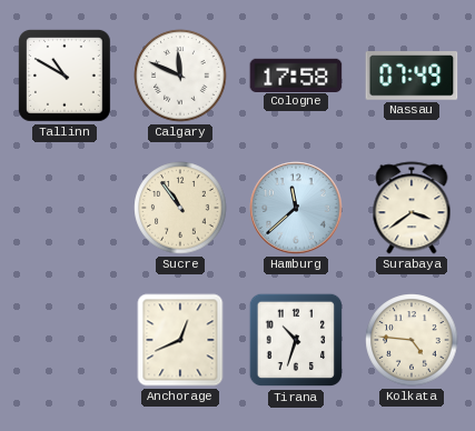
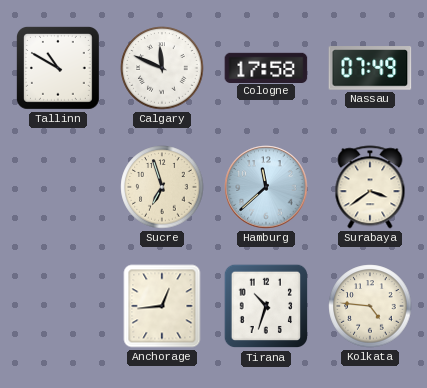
Sucre: 10:54 -> 6:57 (162, 187)
Anchorage: 12:41 -> 12:44 (162, 306)
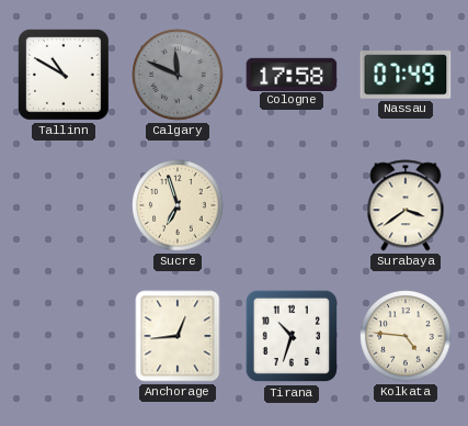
Calgary dial: white -> grey (178, 75)
Hamburg: 11:38 -> none (266, 187)
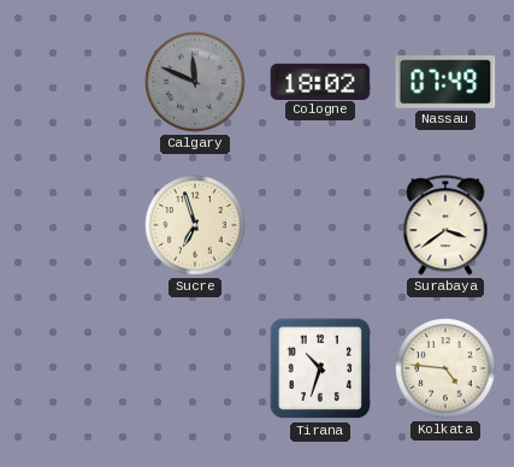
Tallinn: 10:50 -> none (64, 75)
Cologne: 17:58 -> 18:02 (320, 81)
Anchorage: 12:44 -> none (178, 336)
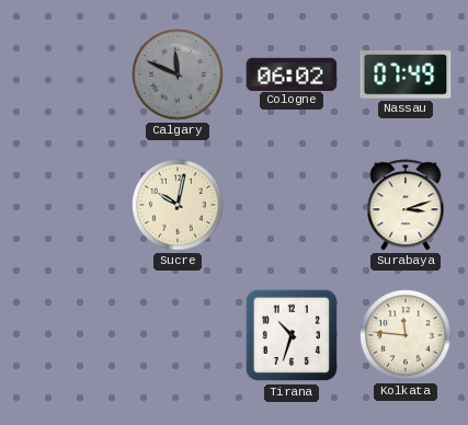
Cologne: 18:02 -> 06:02 (292, 73)
Sucre: 6:57 -> 10:02 (178, 205)
Surabaya: 3:39 -> 3:12 (406, 205)
Kolkata: 4:46 -> 11:46 (406, 335)
